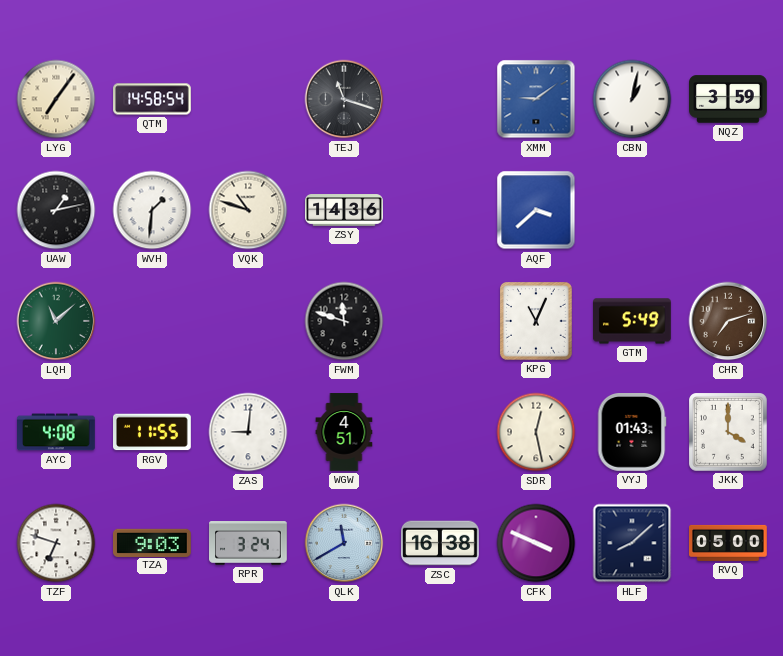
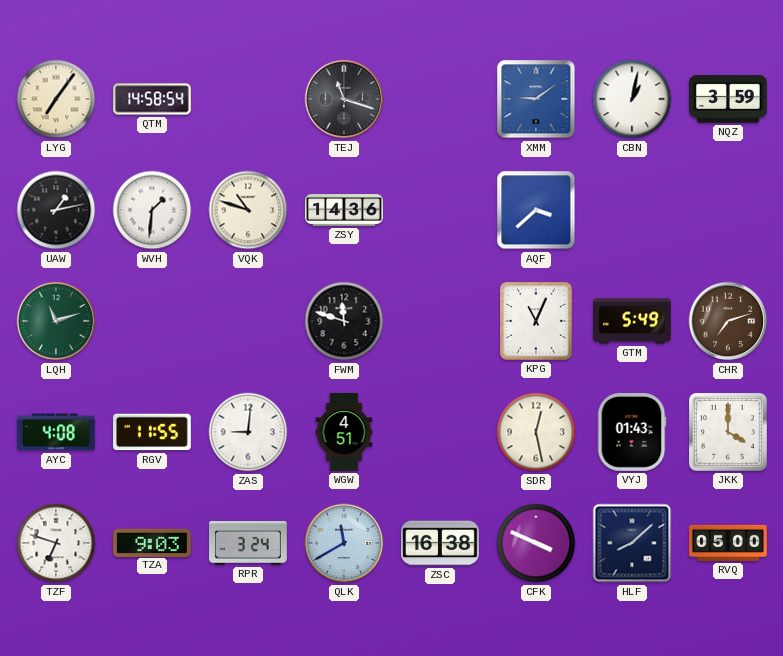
LQH: 11:08 -> 11:12 (56, 321)
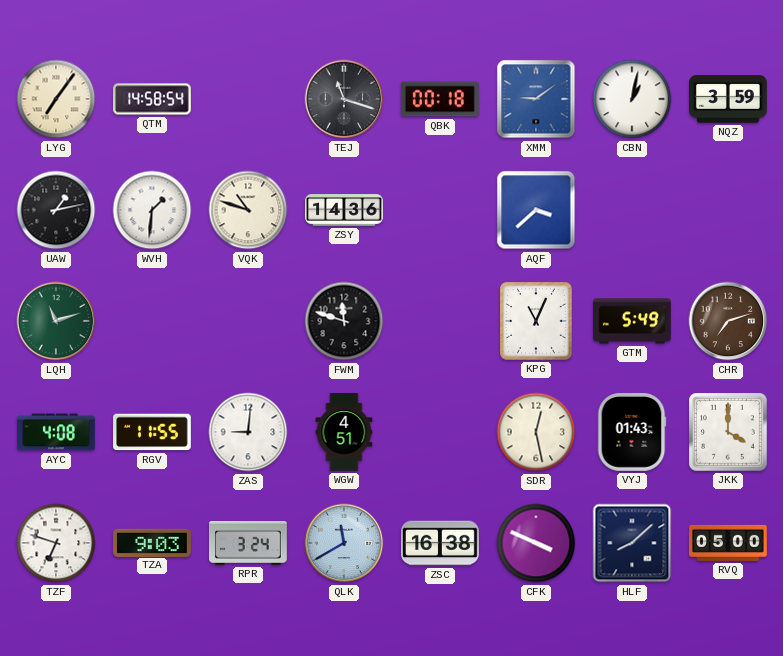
QBK: none -> 00:18 (440, 99)
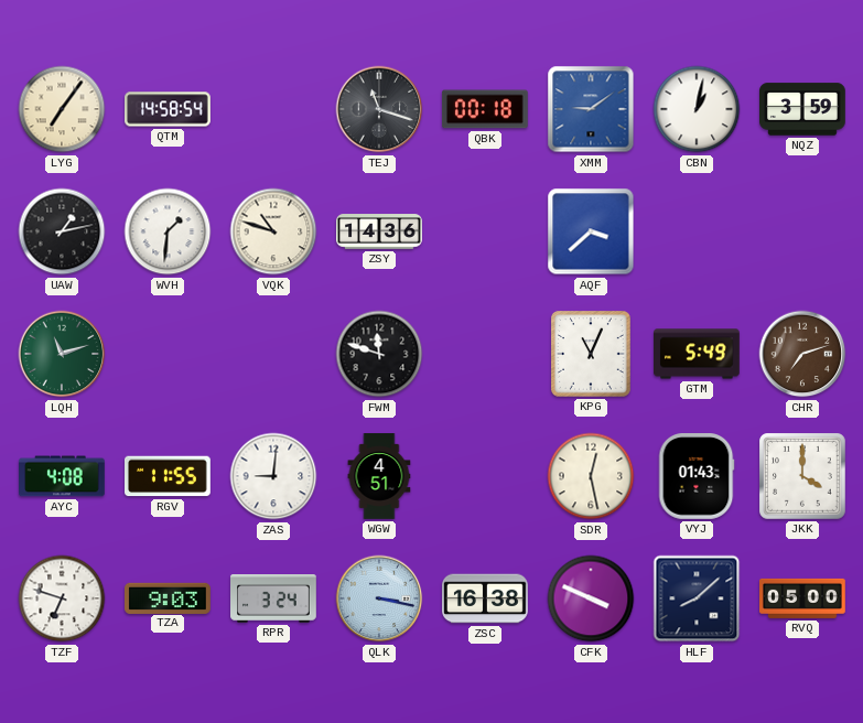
QLK: 11:40 -> 3:17 (379, 598)
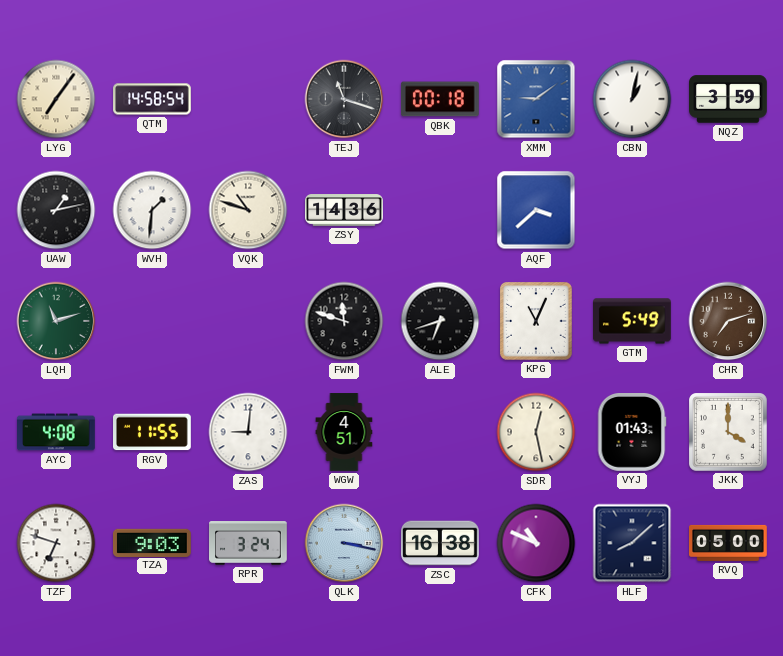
ALE: none -> 6:42 (440, 321)
CFK: 3:49 -> 10:49 (536, 543)
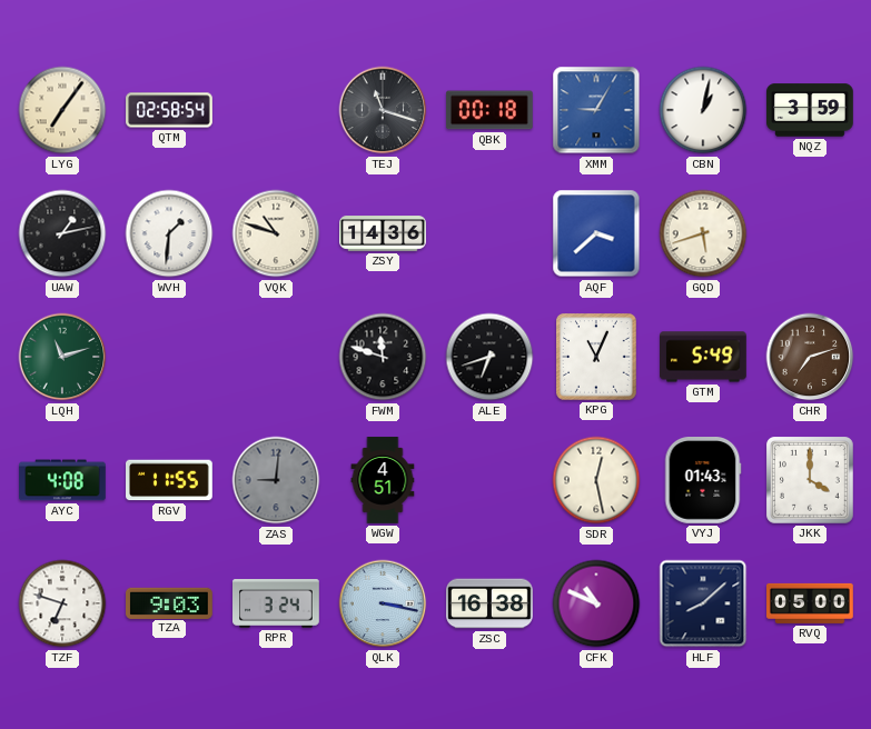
QTM: 14:58 -> 02:58 (169, 110)
XMM: 9:09 -> 9:05 (596, 110)
GQD: none -> 5:42 (703, 233)
ZAS dial: white -> grey (276, 480)
